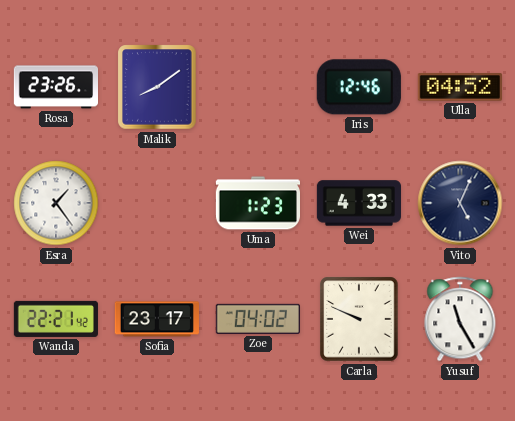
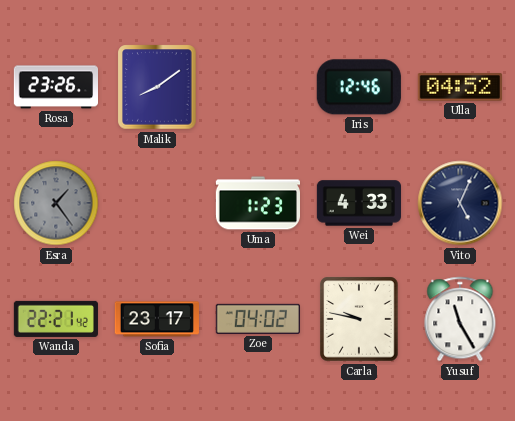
Esra dial: white -> grey (56, 203)
Carla: 9:49 -> 9:47 (359, 319)
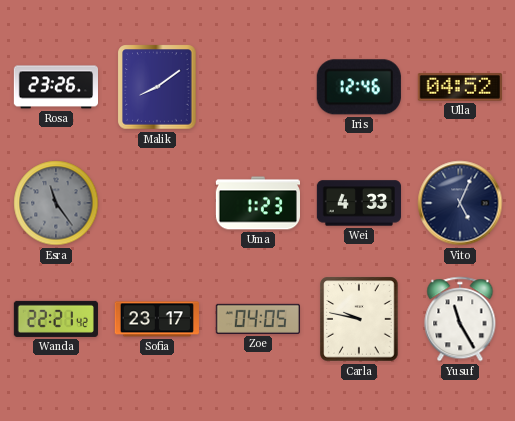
Esra: 1:24 -> 11:24 (56, 203)
Zoe: 04:02 -> 04:05 (258, 319)
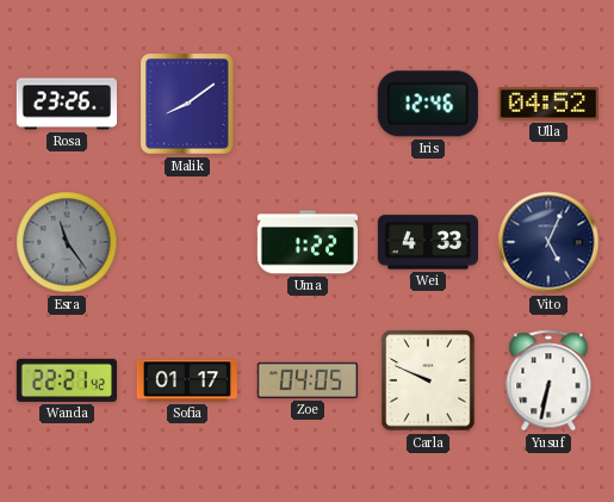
Uma: 1:23 -> 1:22 (306, 242)
Sofia: 23:17 -> 01:17 (187, 380)
Carla: 9:47 -> 9:49 (428, 380)
Yusuf: 11:25 -> 6:32 (548, 380)
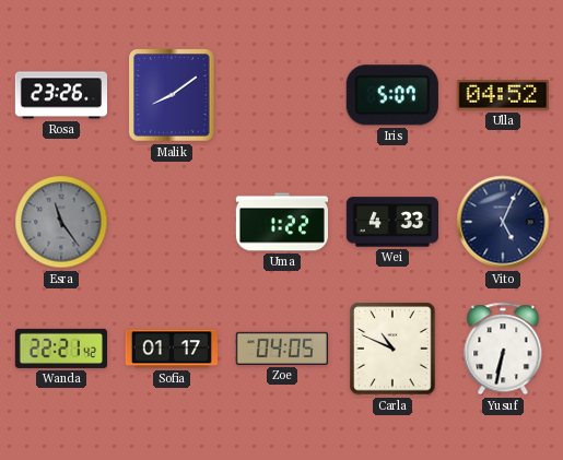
Iris: 12:46 -> 5:07 (392, 95)
Carla: 9:49 -> 10:49 (392, 349)
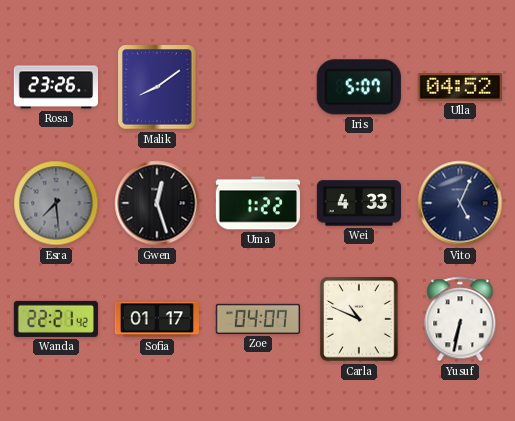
Esra: 11:24 -> 7:29 (56, 203)
Gwen: none -> 12:27 (157, 203)
Zoe: 04:05 -> 04:07 (258, 319)
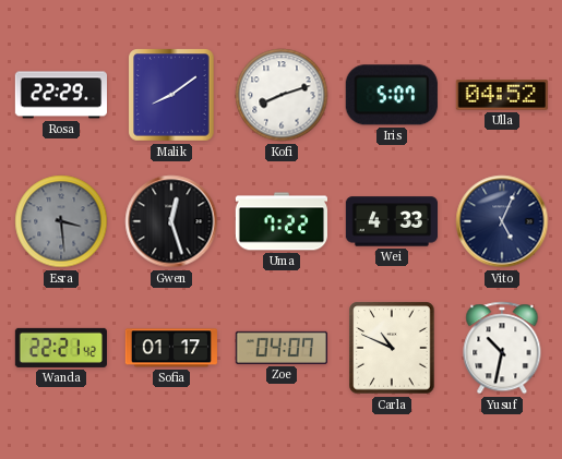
Rosa: 23:26 -> 22:29 (60, 95)
Kofi: none -> 8:12 (282, 95)
Esra: 7:29 -> 3:29 (61, 221)
Uma: 1:22 -> 7:22 (280, 221)
Yusuf: 6:32 -> 10:32 (502, 348)
